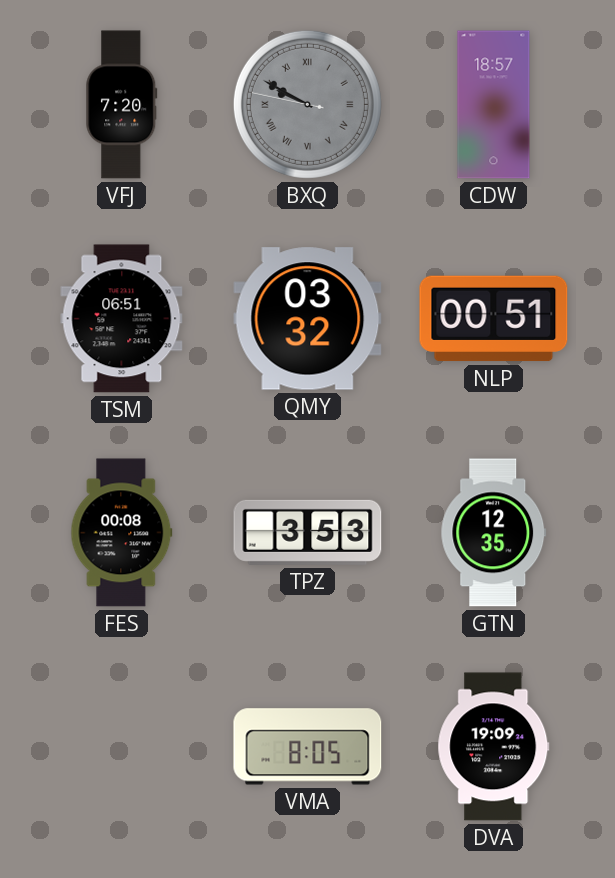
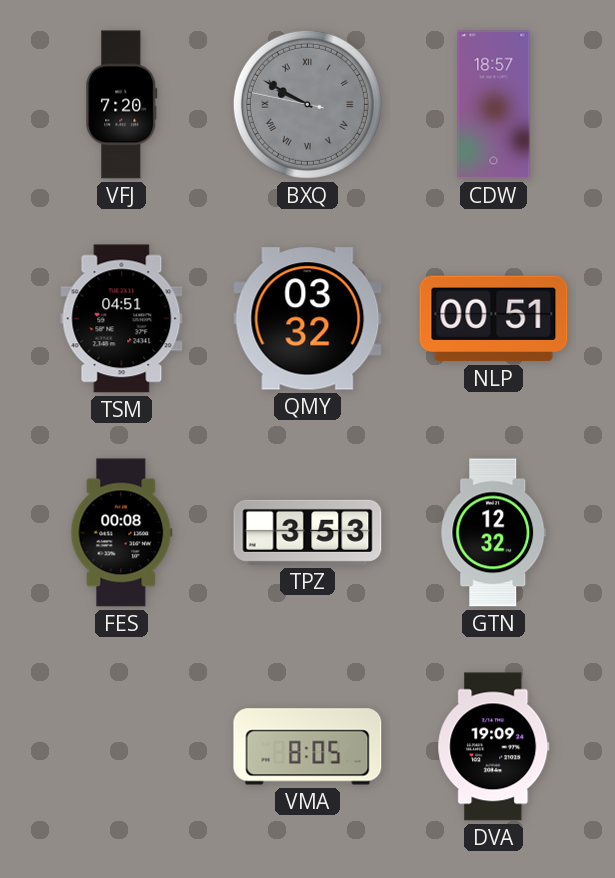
TSM: 06:51 -> 04:51 (122, 319)
GTN: 12:35 -> 12:32 (494, 533)
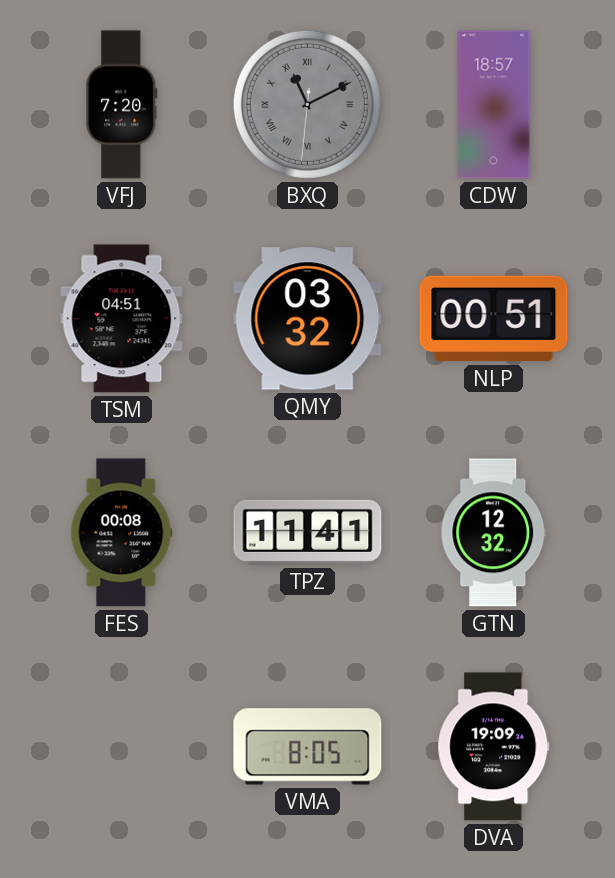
BXQ: 9:49 -> 11:10 (307, 104)
TPZ: 3:53 -> 11:41 (308, 532)
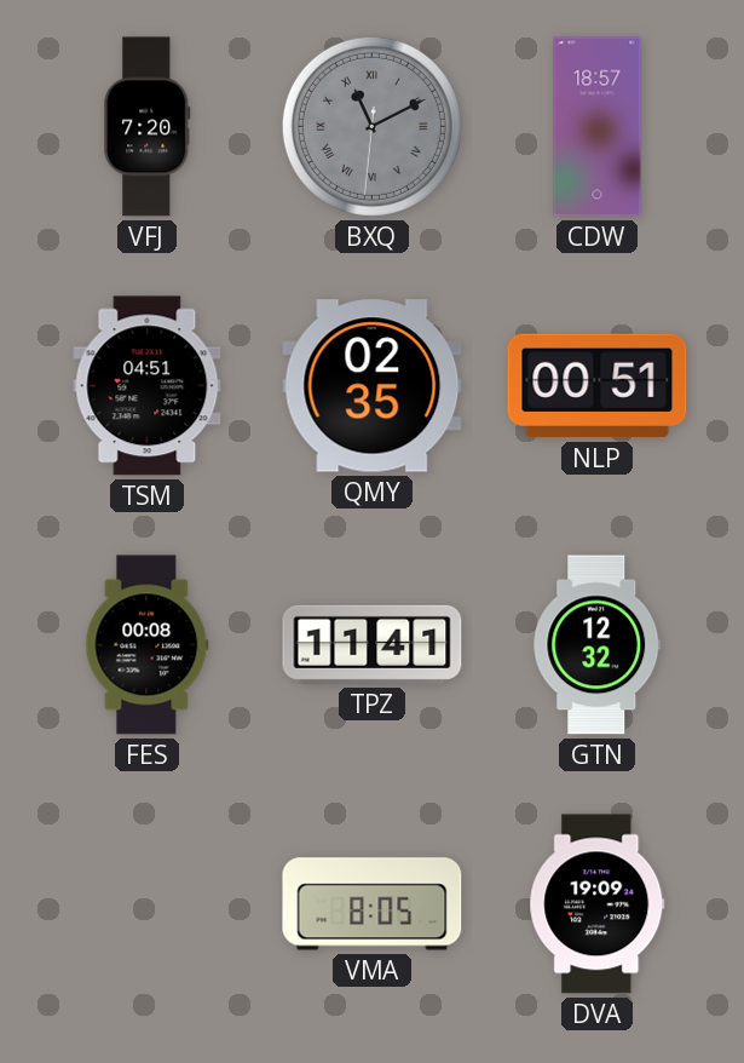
QMY: 03:32 -> 02:35 (373, 386)
